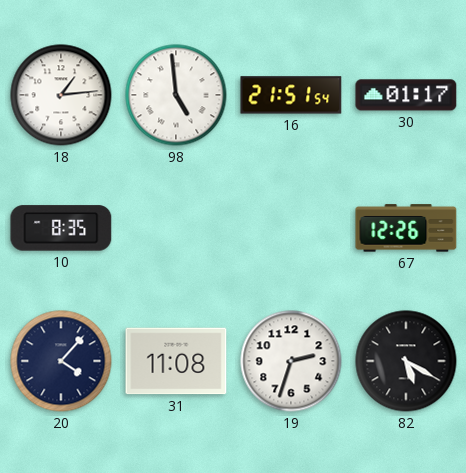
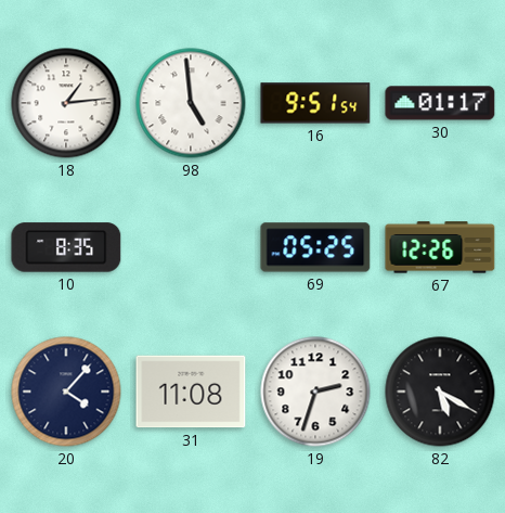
16: 21:51 -> 9:51 (315, 103)
69: none -> 05:25 (315, 247)
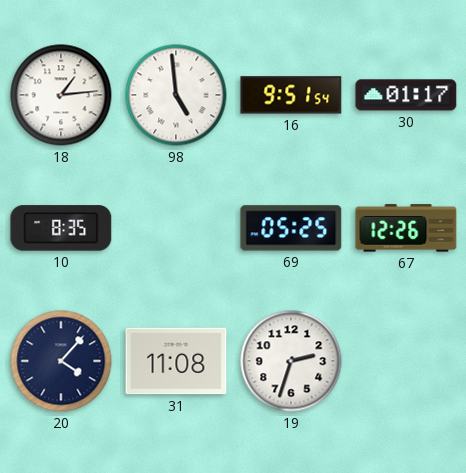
82: 5:20 -> none (440, 392)
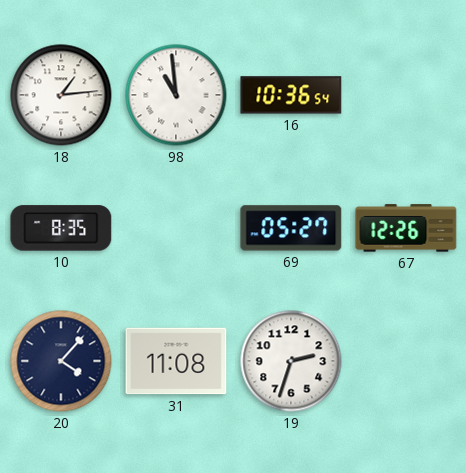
98: 4:59 -> 10:59 (176, 95)
16: 9:51 -> 10:36 (291, 95)
30: 01:17 -> none (406, 95)
69: 05:25 -> 05:27 (291, 228)
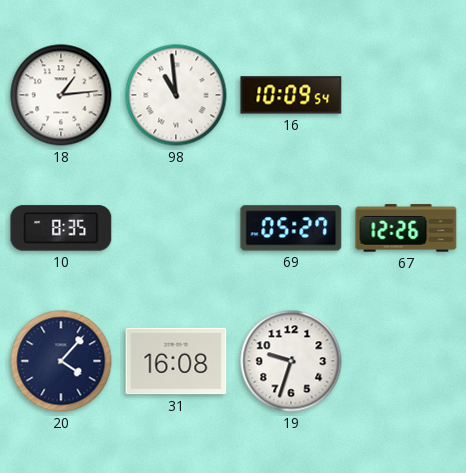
16: 10:36 -> 10:09 (291, 95)
31: 11:08 -> 16:08 (176, 361)
19: 2:33 -> 9:33 (291, 361)
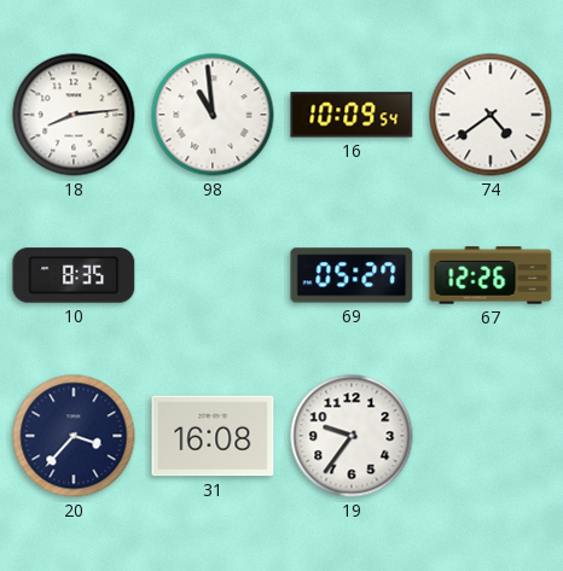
18: 1:14 -> 8:14 (74, 115)
74: none -> 4:39 (491, 115)
20: 4:07 -> 3:37 (74, 436)
19: 9:33 -> 9:36 (352, 436)
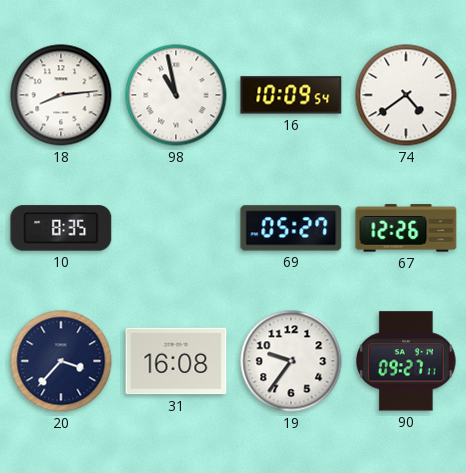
98: 10:59 -> 10:58 (176, 95)
90: none -> 09:27 (406, 361)
